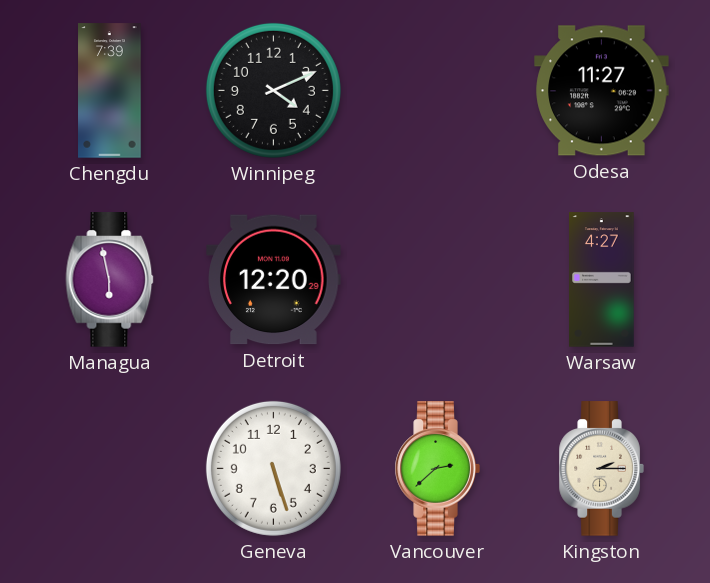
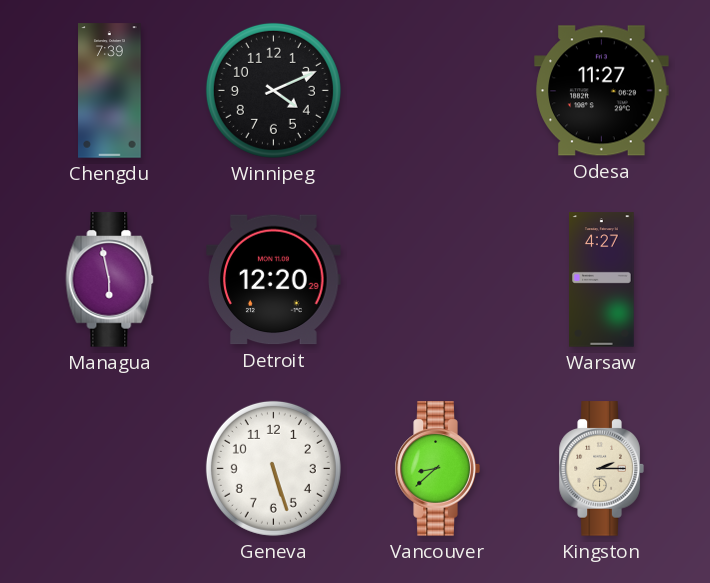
Vancouver: 2:38 -> 8:38 (437, 469)
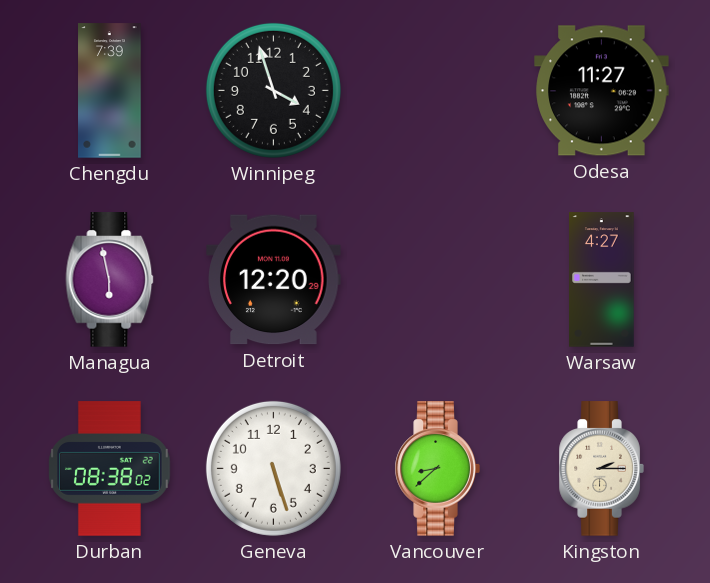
Winnipeg: 4:11 -> 3:57 (273, 90)
Durban: none -> 08:38 (110, 469)
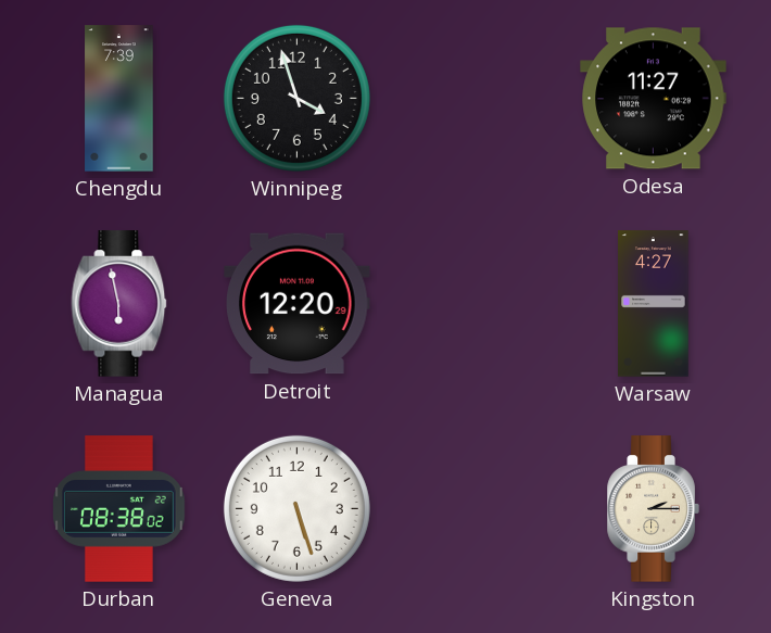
Vancouver: 8:38 -> none (437, 469)
